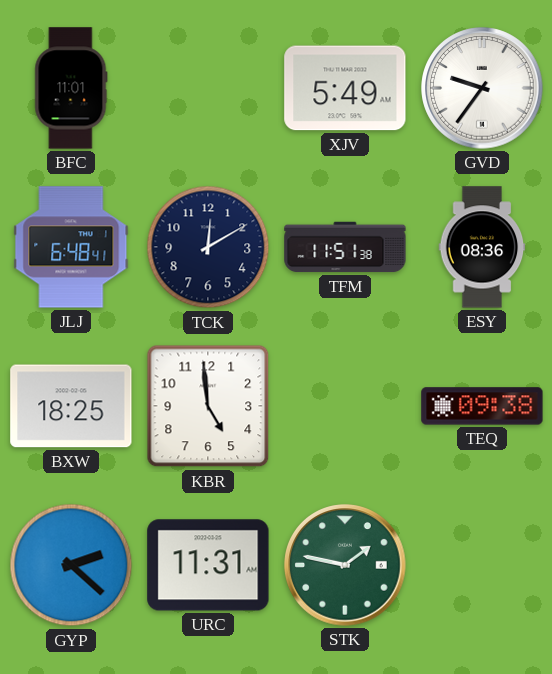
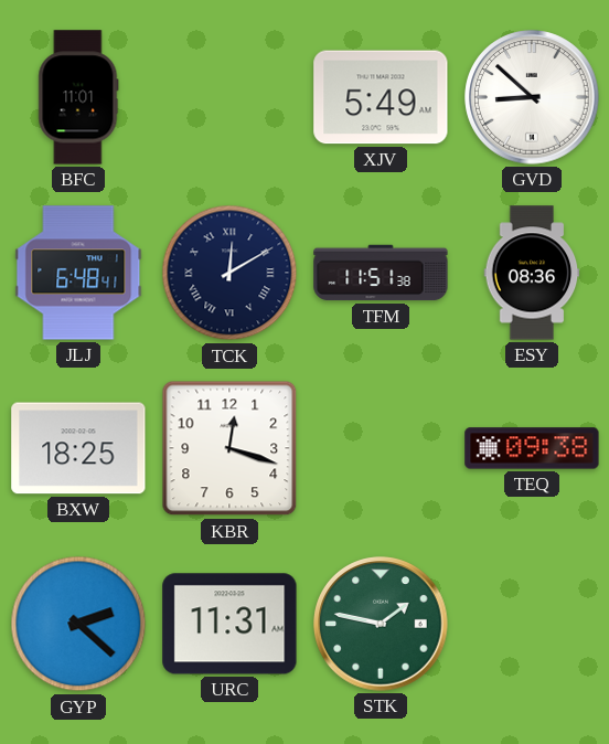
GVD: 9:36 -> 8:52 (532, 97)
TCK numerals: Arabic -> Roman (229, 273)
KBR: 4:59 -> 12:18 (229, 448)
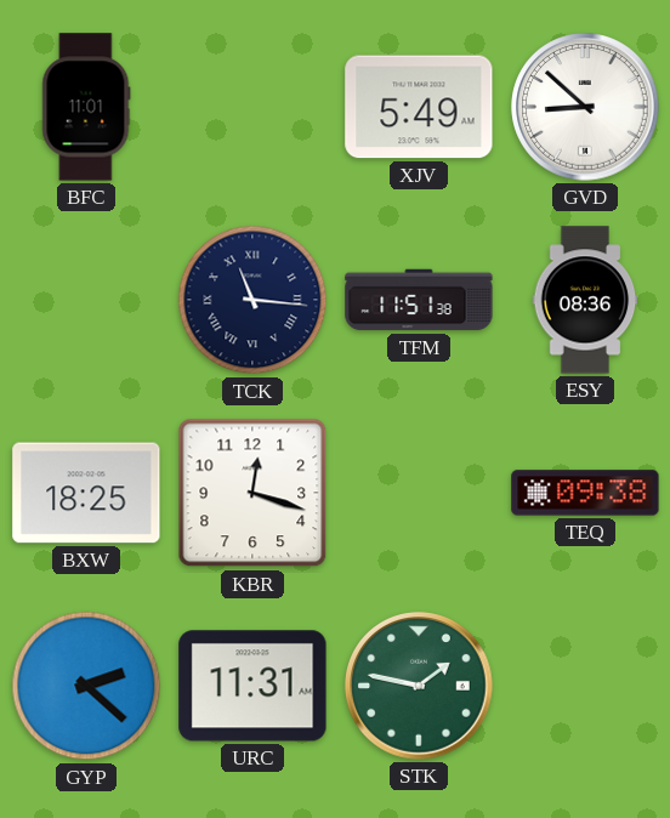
JLJ: 6:48 -> none (78, 273)
TCK: 12:10 -> 11:16 (252, 300)
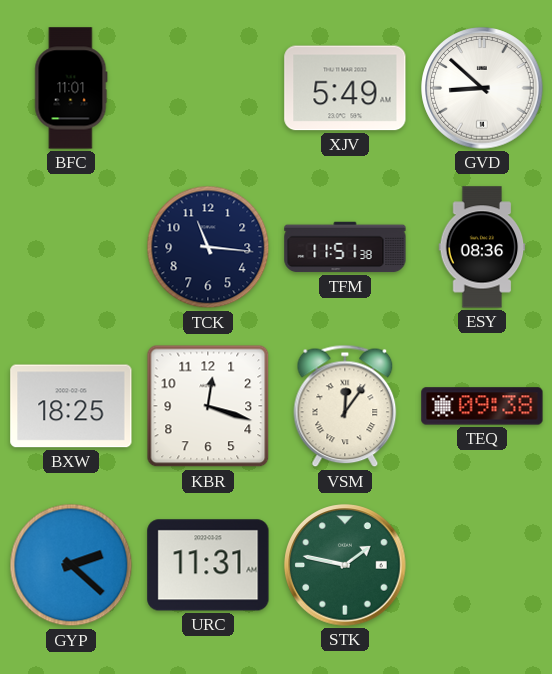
TCK numerals: Roman -> Arabic (208, 247)
VSM: none -> 12:06 (345, 406)
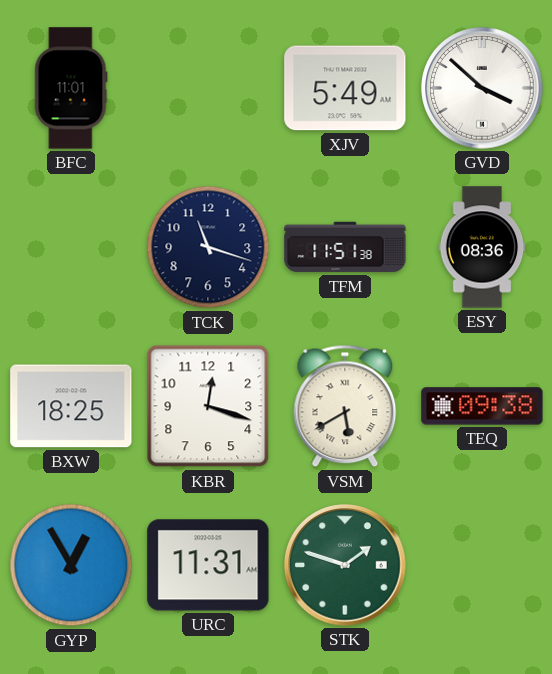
GVD: 8:52 -> 3:52 (482, 88)
TCK: 11:16 -> 11:18 (208, 247)
VSM: 12:06 -> 5:40 (345, 406)
GYP: 2:22 -> 12:55 (71, 565)
STK: 1:47 -> 1:48 (345, 565)
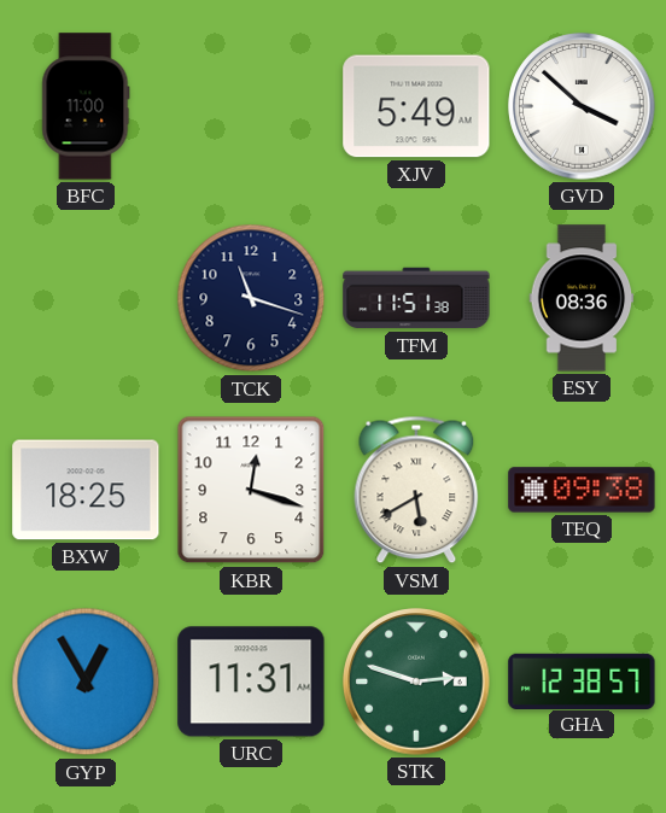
BFC: 11:01 -> 11:00 (86, 106)
STK: 1:48 -> 2:48 (416, 682)
GHA: none -> 12:38 (582, 680)
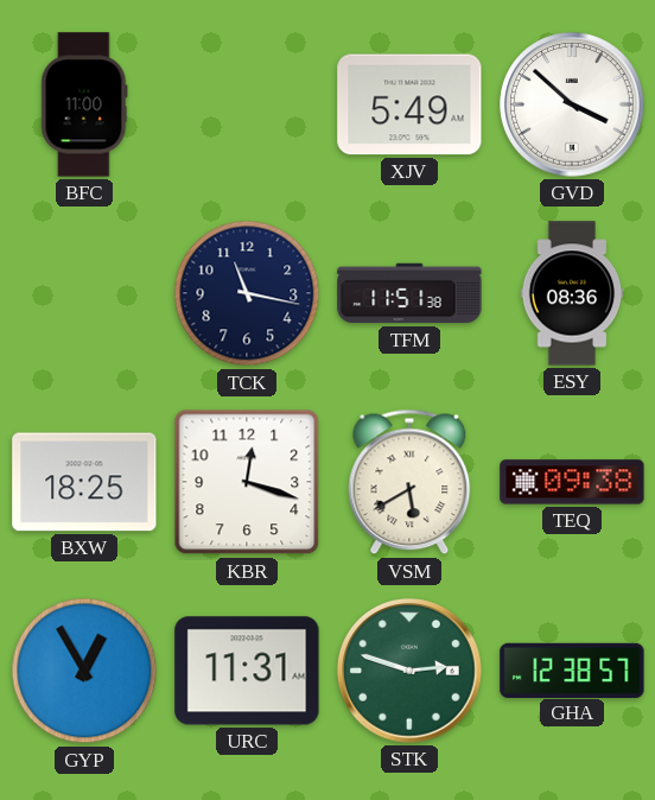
TCK: 11:18 -> 11:17 (247, 293)
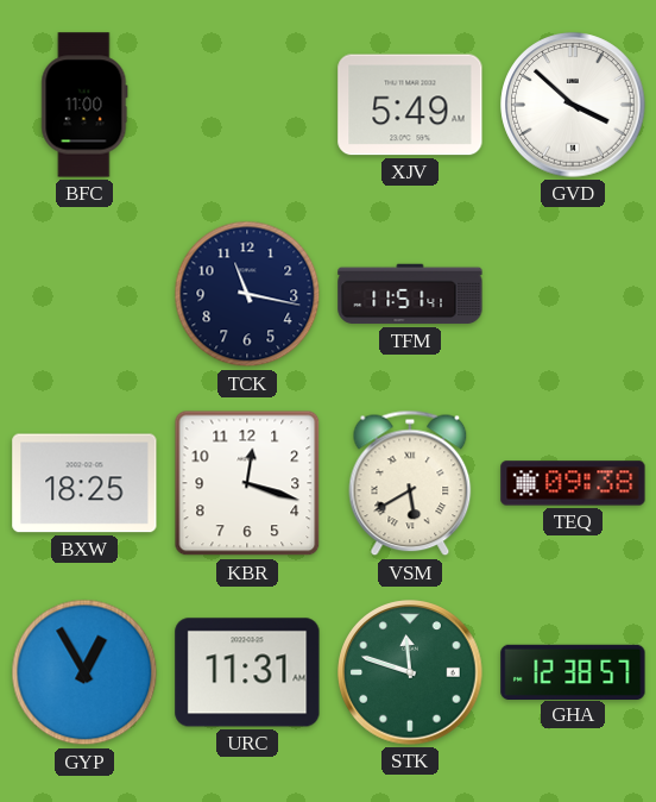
TFM: 11:51:38 -> 11:51:41 (410, 294)
ESY: 08:36 -> none (572, 293)
STK: 2:48 -> 11:48 (410, 672)
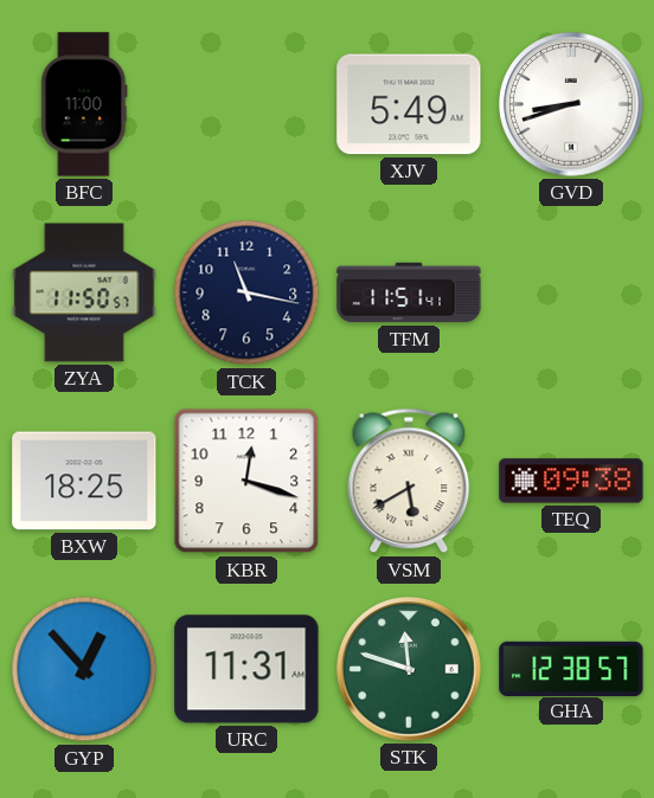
GVD: 3:52 -> 8:42 (571, 104)
ZYA: none -> 11:50 (84, 292)
GYP: 12:55 -> 12:53 (84, 669)
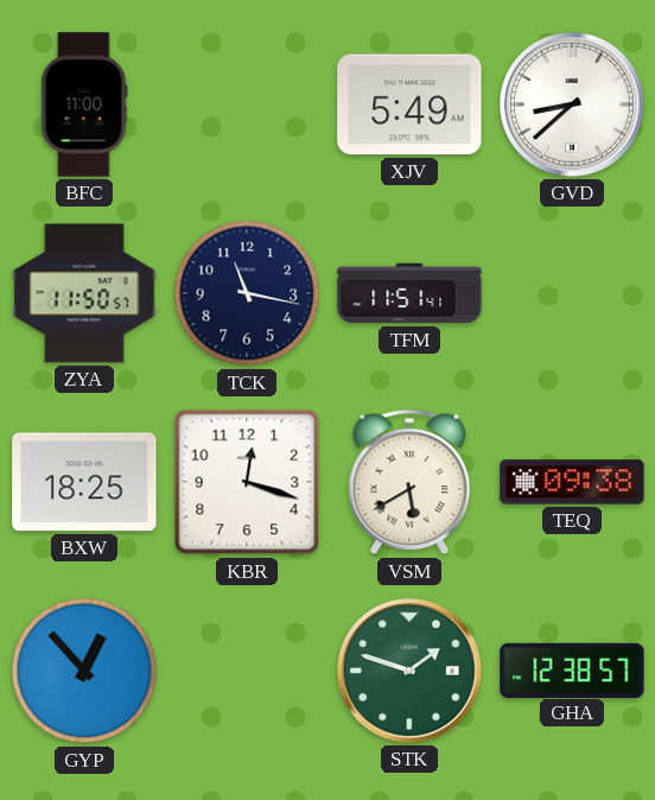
GVD: 8:42 -> 8:38 (572, 104)
URC: 11:31 -> none (246, 669)
STK: 11:48 -> 1:48 (409, 671)
